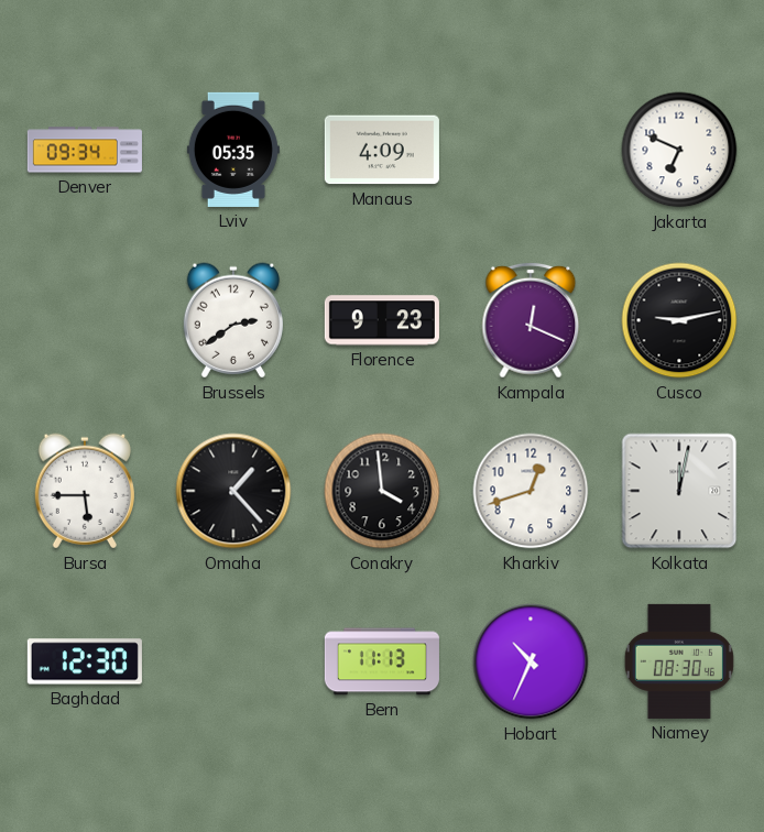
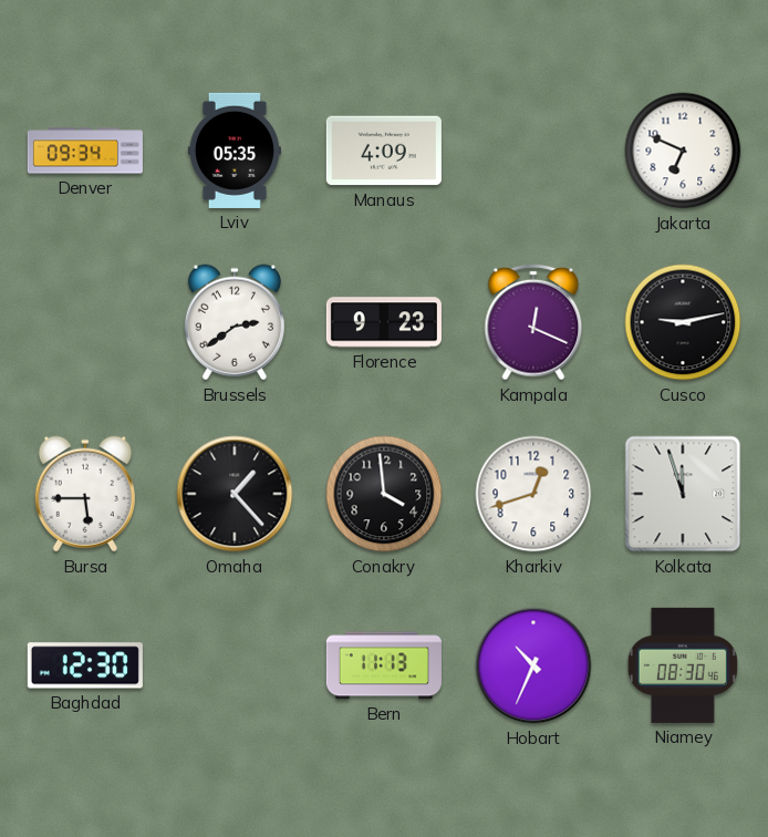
Kolkata: 12:02 -> 11:57 (683, 494)
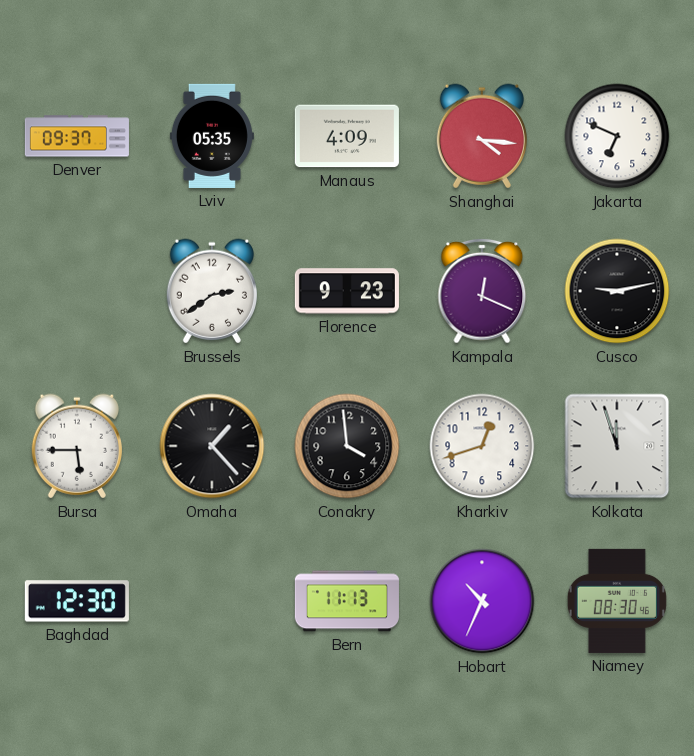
Denver: 09:34 -> 09:37 (77, 136)
Shanghai: none -> 4:16 (482, 136)
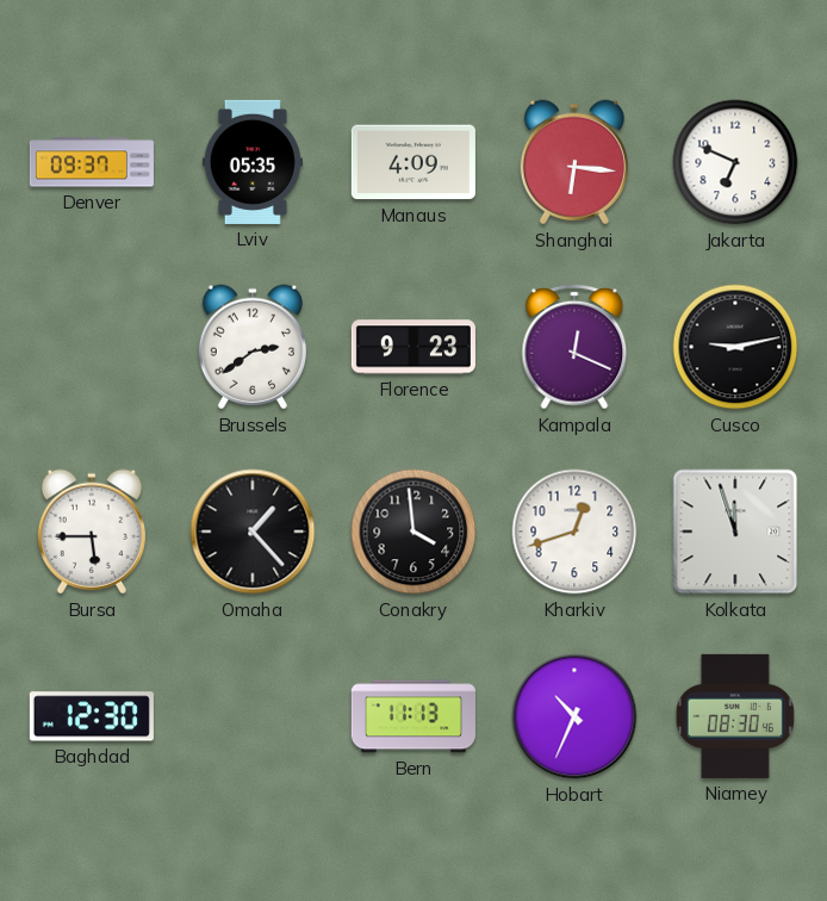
Shanghai: 4:16 -> 6:16 (574, 162)
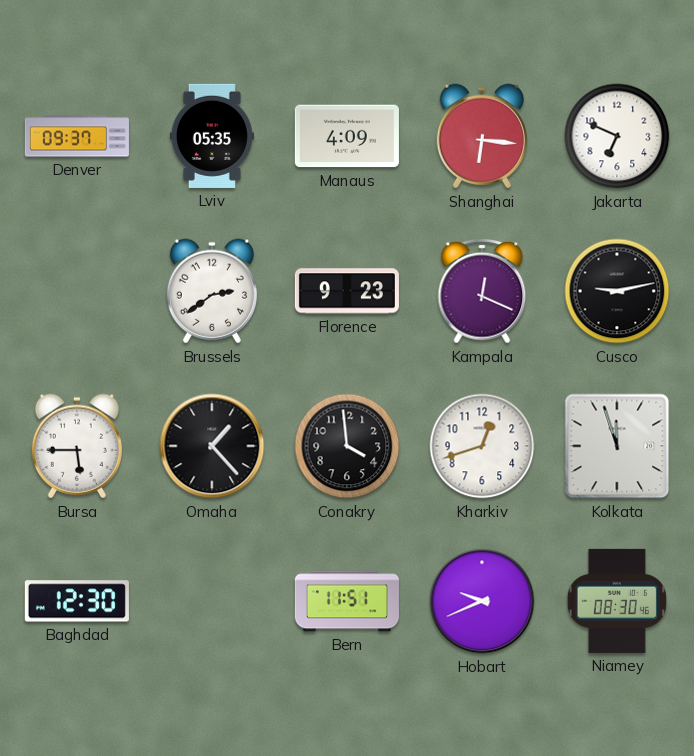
Bern: 11:13 -> 11:51 (347, 601)
Hobart: 10:34 -> 9:41 (482, 601)
